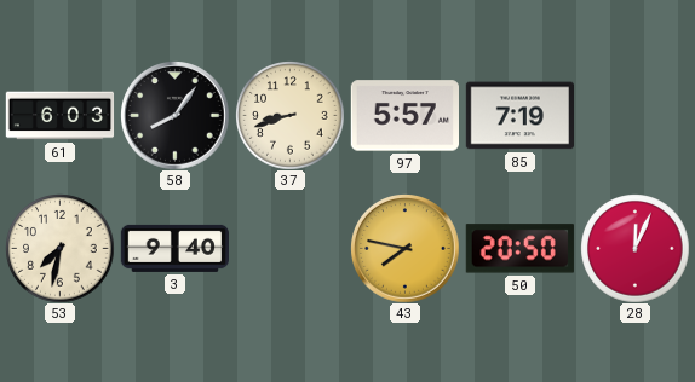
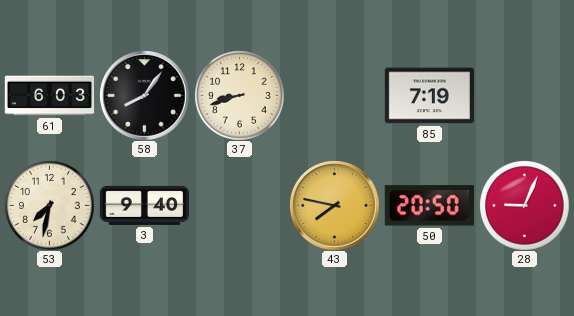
97: 5:57 -> none (404, 116)
28: 12:04 -> 9:04 (524, 205)
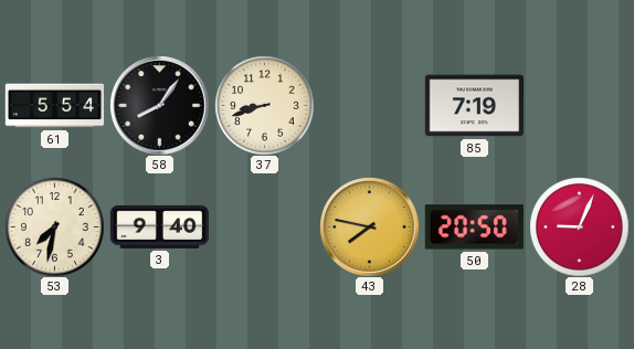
61: 6:03 -> 5:54 (54, 106)
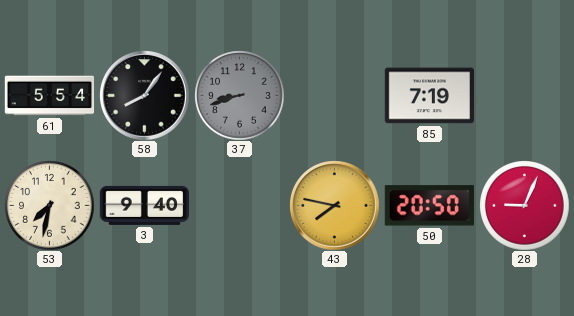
37 dial: cream -> grey (239, 95)
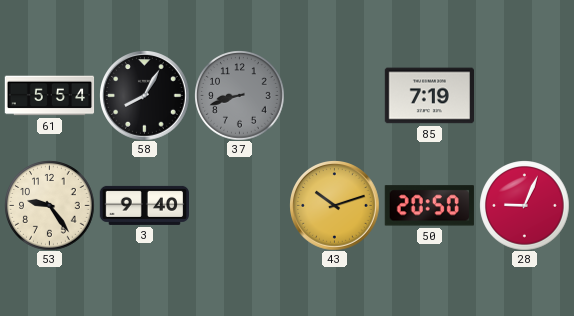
58: 8:06 -> 8:05 (144, 95)
53: 7:32 -> 9:24 (49, 205)
43: 7:47 -> 10:12 (334, 205)
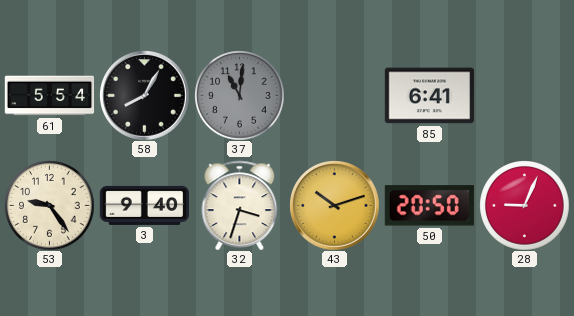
37: 8:42 -> 11:01 (239, 95)
85: 7:19 -> 6:41 (429, 96)
32: none -> 3:33 (240, 205)
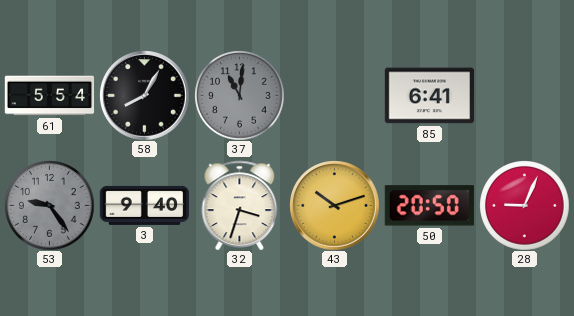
53 dial: cream -> grey (49, 205)
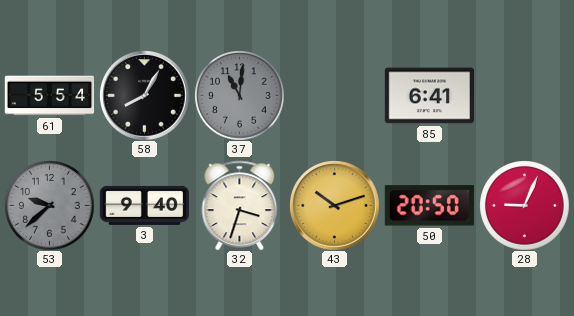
53: 9:24 -> 9:38 (49, 205)
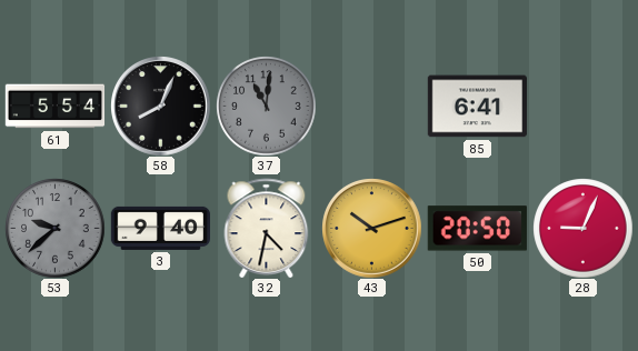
58: 8:05 -> 8:04 (160, 106)
32: 3:33 -> 4:32 (267, 228)
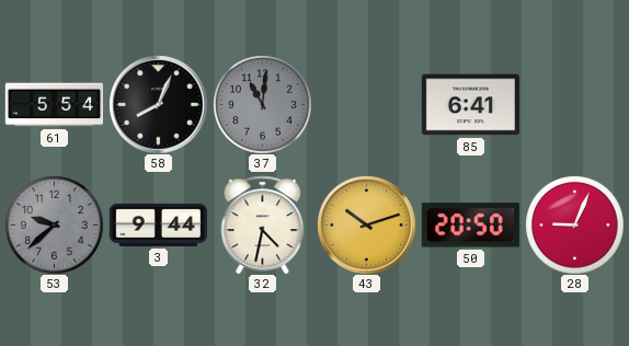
3: 9:40 -> 9:44 (158, 224)
